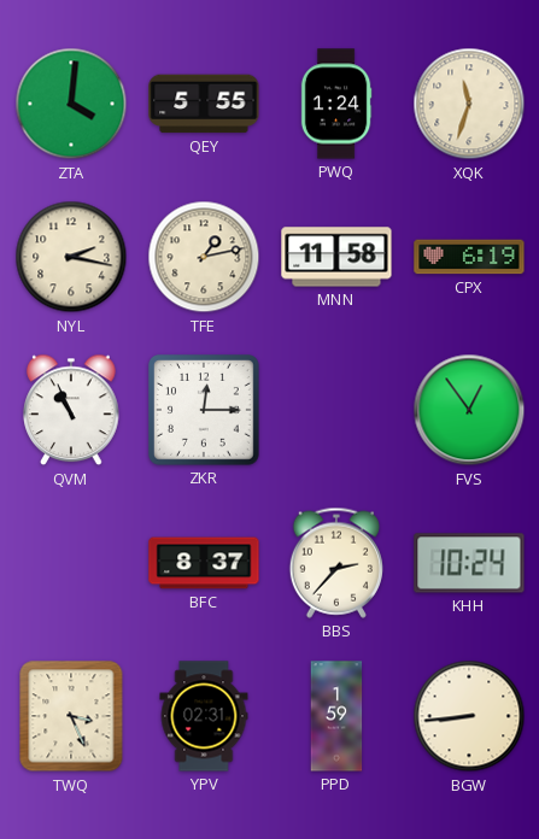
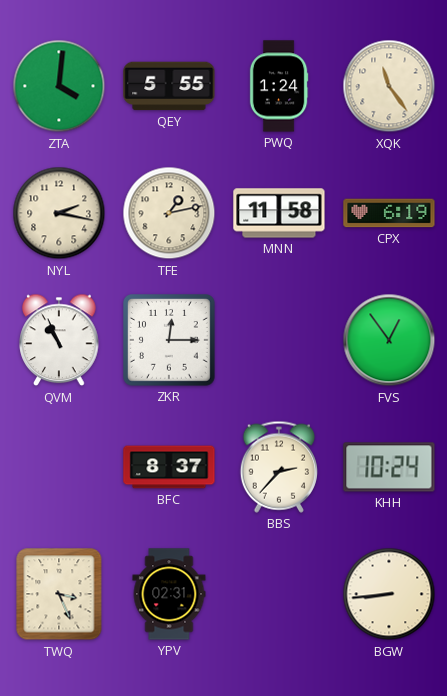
XQK: 11:33 -> 11:24 (389, 86)
PPD: 1:59 -> none (336, 716)
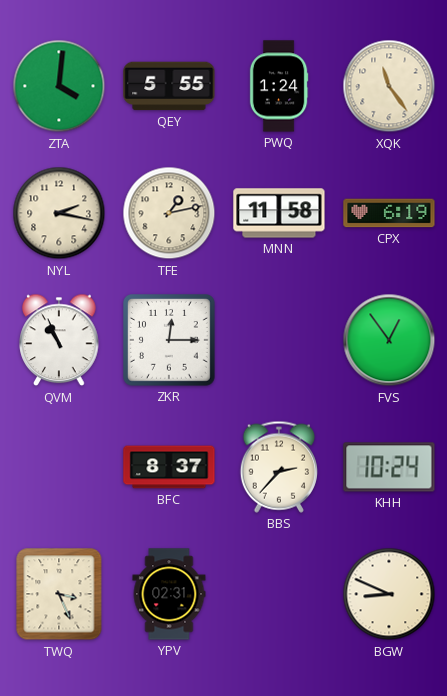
BGW: 8:44 -> 8:49 (389, 594)
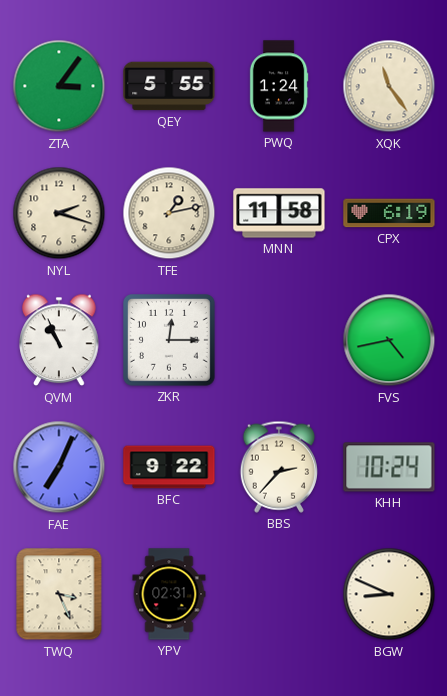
ZTA: 4:01 -> 3:06 (59, 86)
NYL: 2:17 -> 2:18 (59, 213)
FVS: 12:54 -> 4:43 (389, 340)
FAE: none -> 7:04 (59, 467)
BFC: 8:37 -> 9:22 (169, 467)
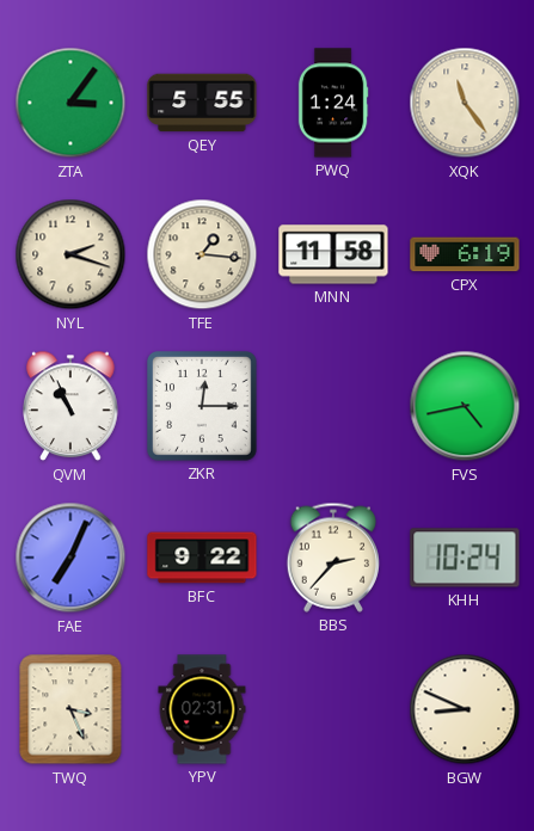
TFE: 1:13 -> 1:16 (202, 254)
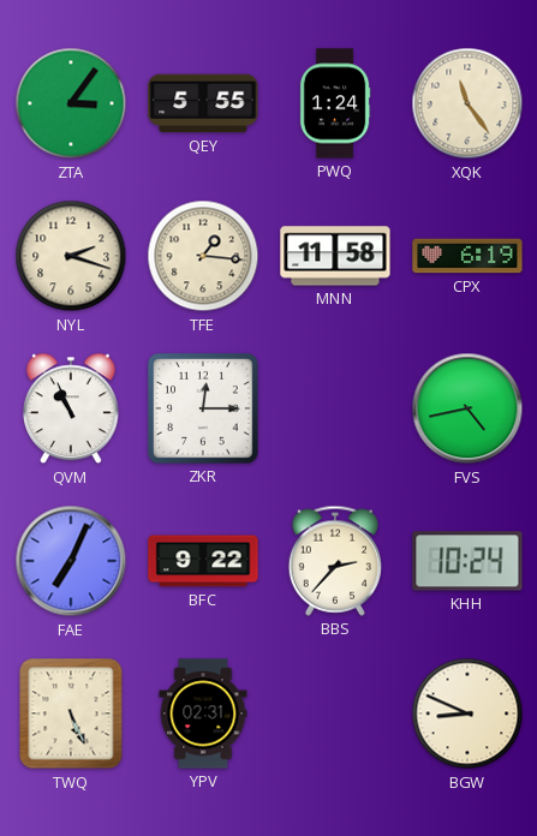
TWQ: 3:26 -> 5:26 (71, 713)
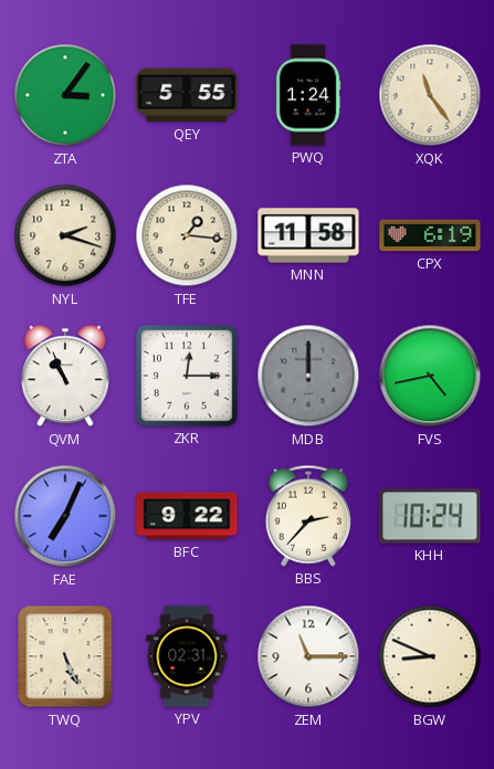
MDB: none -> 12:00 (308, 376)
ZEM: none -> 11:15 (308, 656)
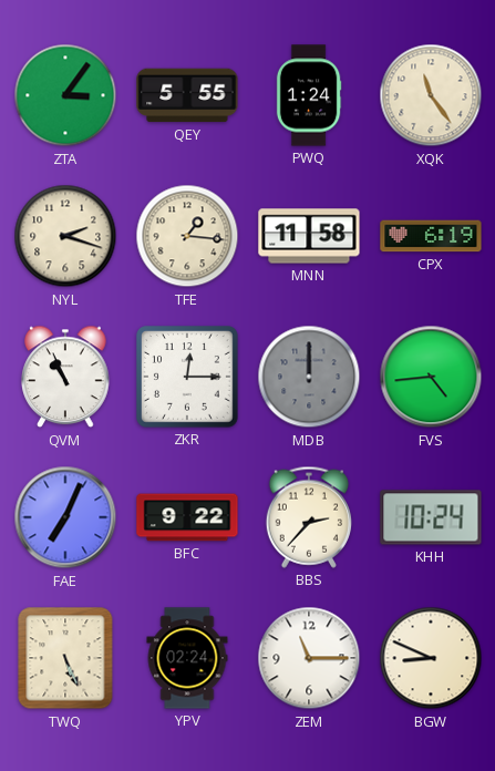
FVS: 4:43 -> 4:44 (431, 377)
YPV: 02:31 -> 02:24 (187, 658)
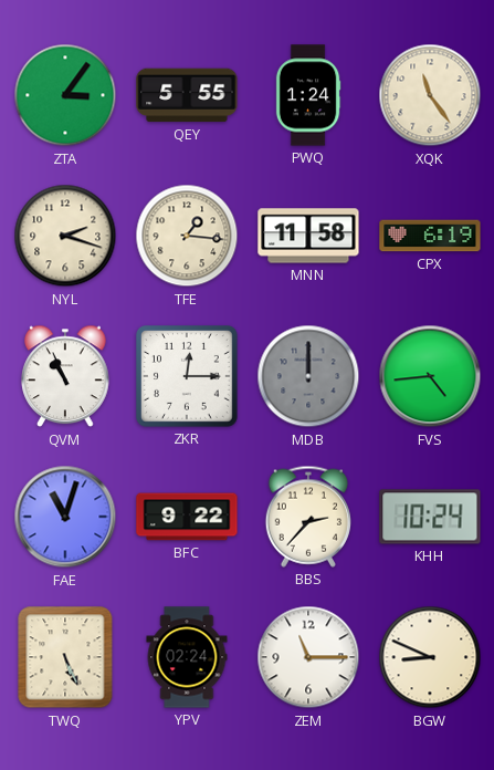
FAE: 7:04 -> 11:03 (65, 517)
